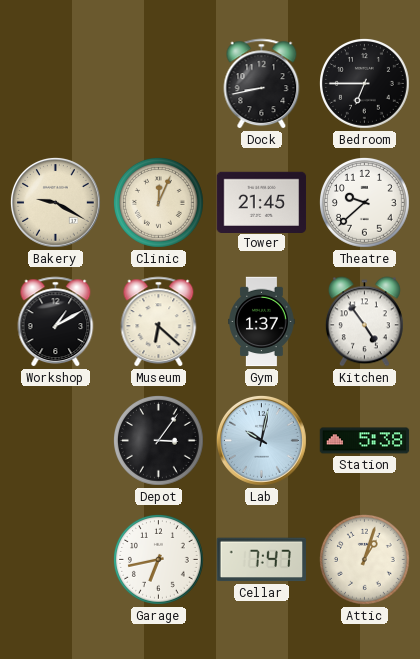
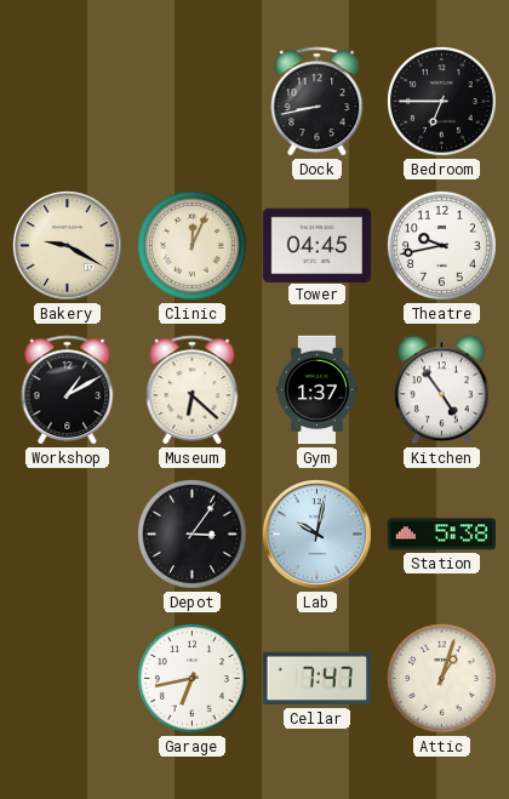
Tower: 21:45 -> 04:45 (318, 245)
Theatre: 9:38 -> 9:43 (442, 246)
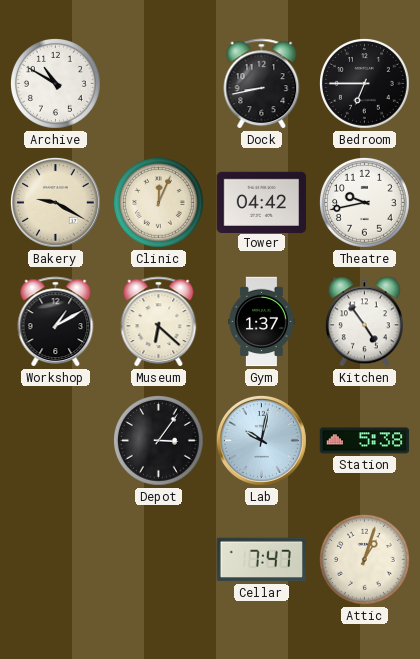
Archive: none -> 10:50 (56, 84)
Tower: 04:45 -> 04:42 (262, 202)
Garage: 6:43 -> none (193, 679)
